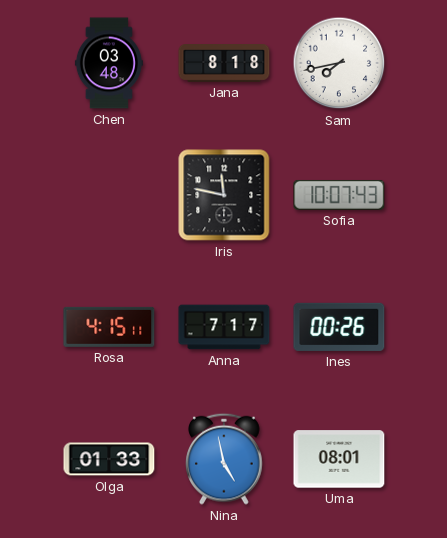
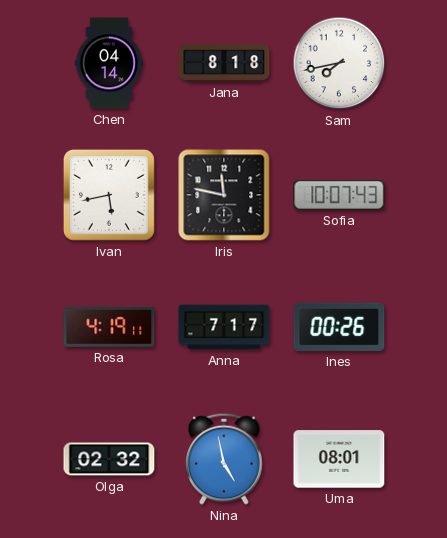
Chen: 03:48 -> 04:14 (109, 63)
Ivan: none -> 5:43 (109, 195)
Rosa: 4:15 -> 4:19 (109, 327)
Olga: 01:33 -> 02:32 (109, 459)
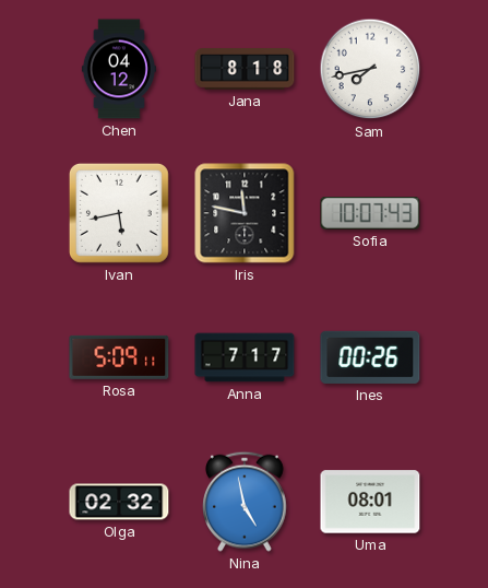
Chen: 04:14 -> 04:12 (119, 69)
Rosa: 4:19 -> 5:09 (119, 357)
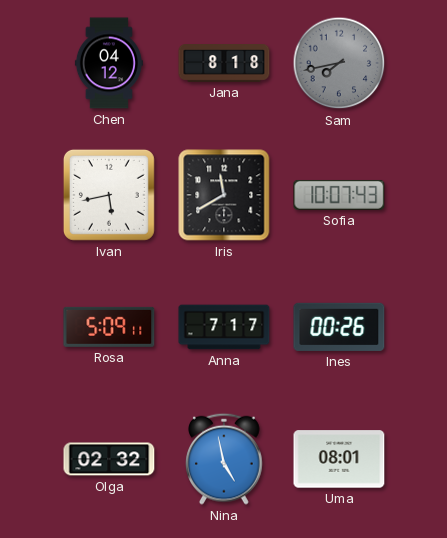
Sam dial: white -> grey (339, 63)
Iris: 11:47 -> 11:40 (224, 195)
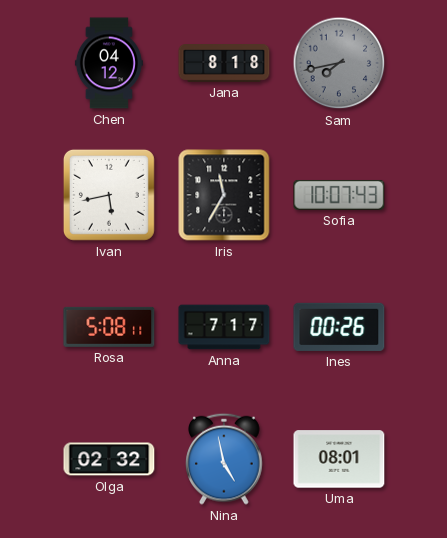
Iris: 11:40 -> 11:35 (224, 195)
Rosa: 5:09 -> 5:08 (109, 327)
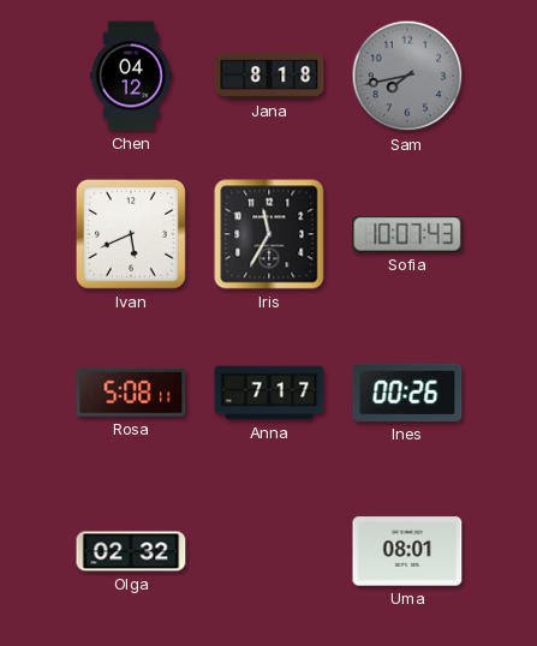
Ivan: 5:43 -> 5:41 (131, 234)
Nina: 4:58 -> none (225, 459)
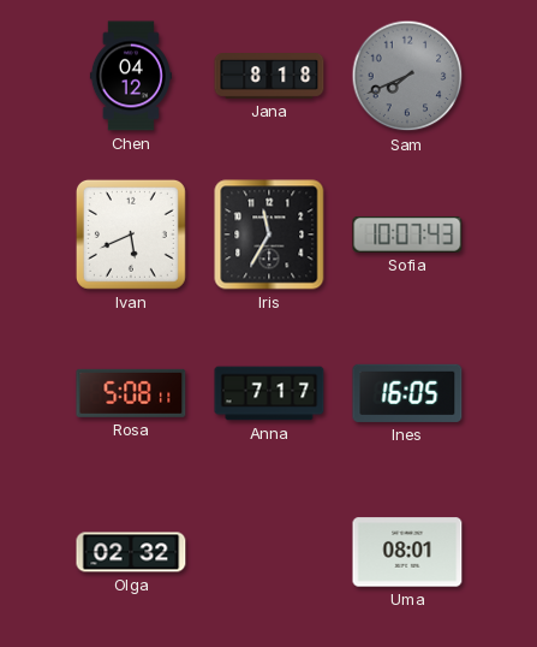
Sam: 7:43 -> 7:41 (407, 76)
Ines: 00:26 -> 16:05 (407, 393)
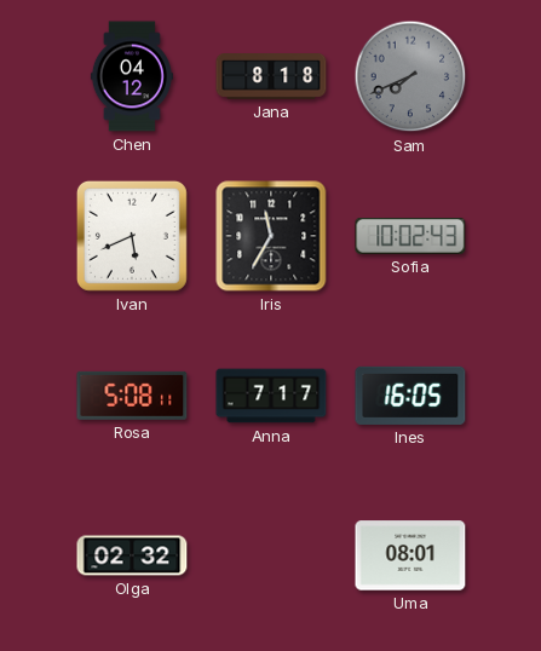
Sofia: 10:07 -> 10:02 (410, 236)
